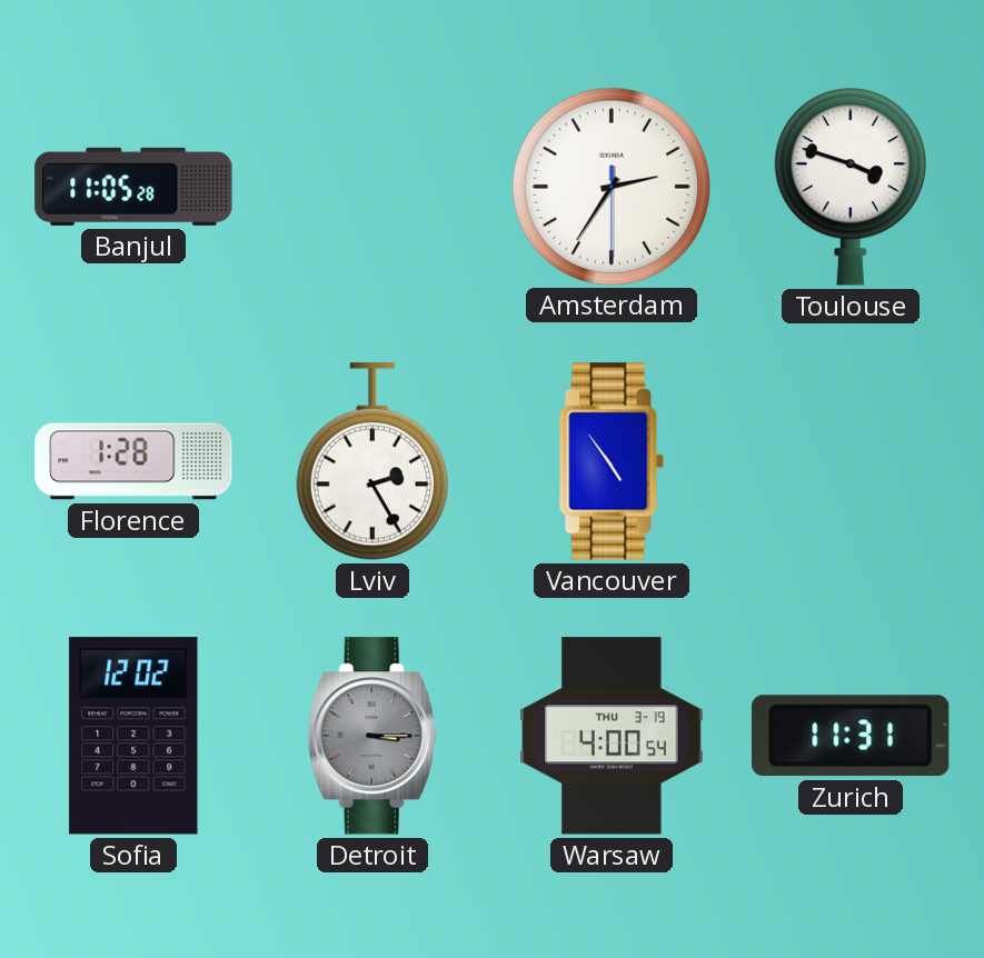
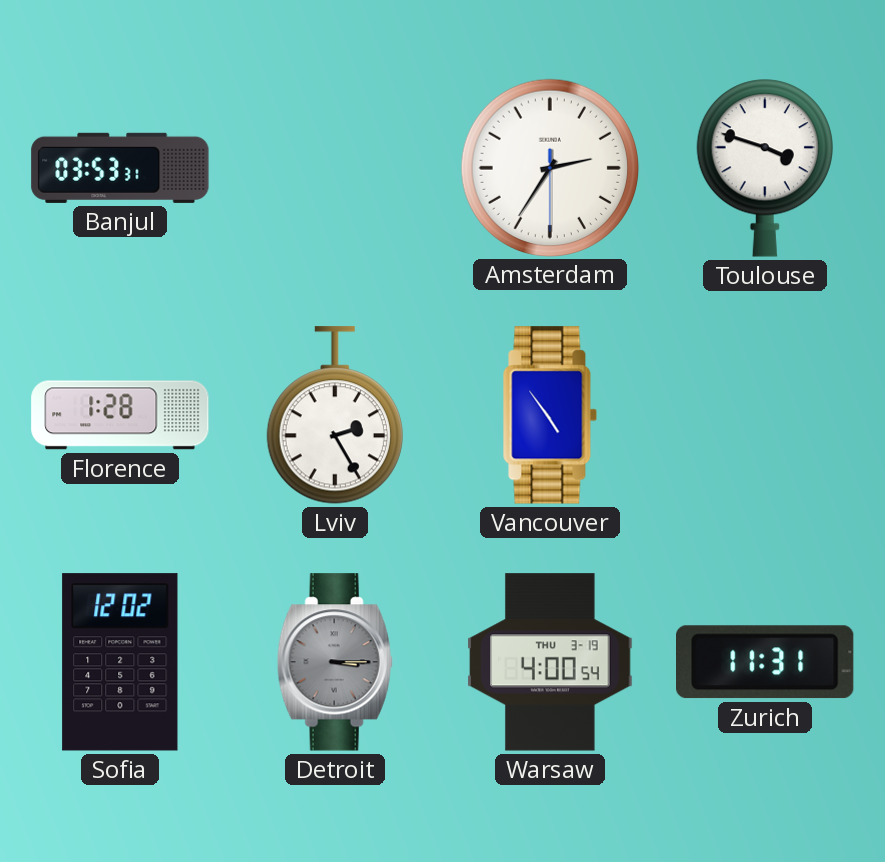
Banjul: 11:05 -> 03:53 (120, 168)
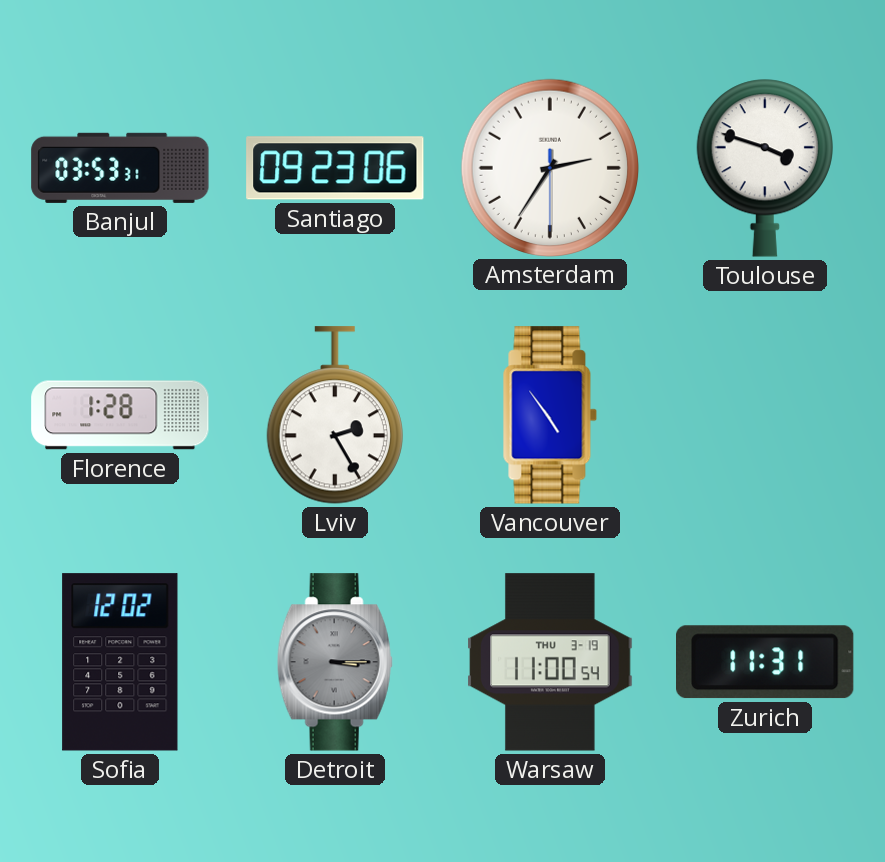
Santiago: none -> 09:23 (335, 168)
Warsaw: 4:00 -> 11:00 (550, 662)
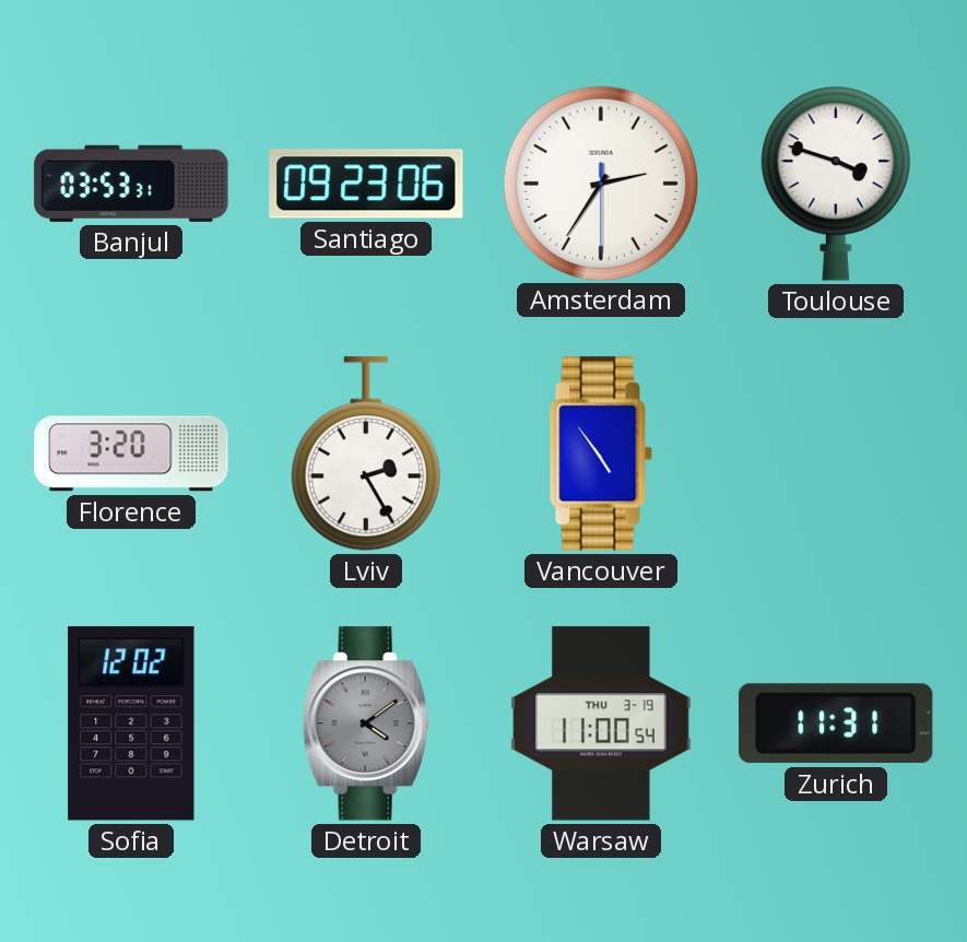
Florence: 1:28 -> 3:20 (131, 454)
Detroit: 3:15 -> 4:09 (366, 723)
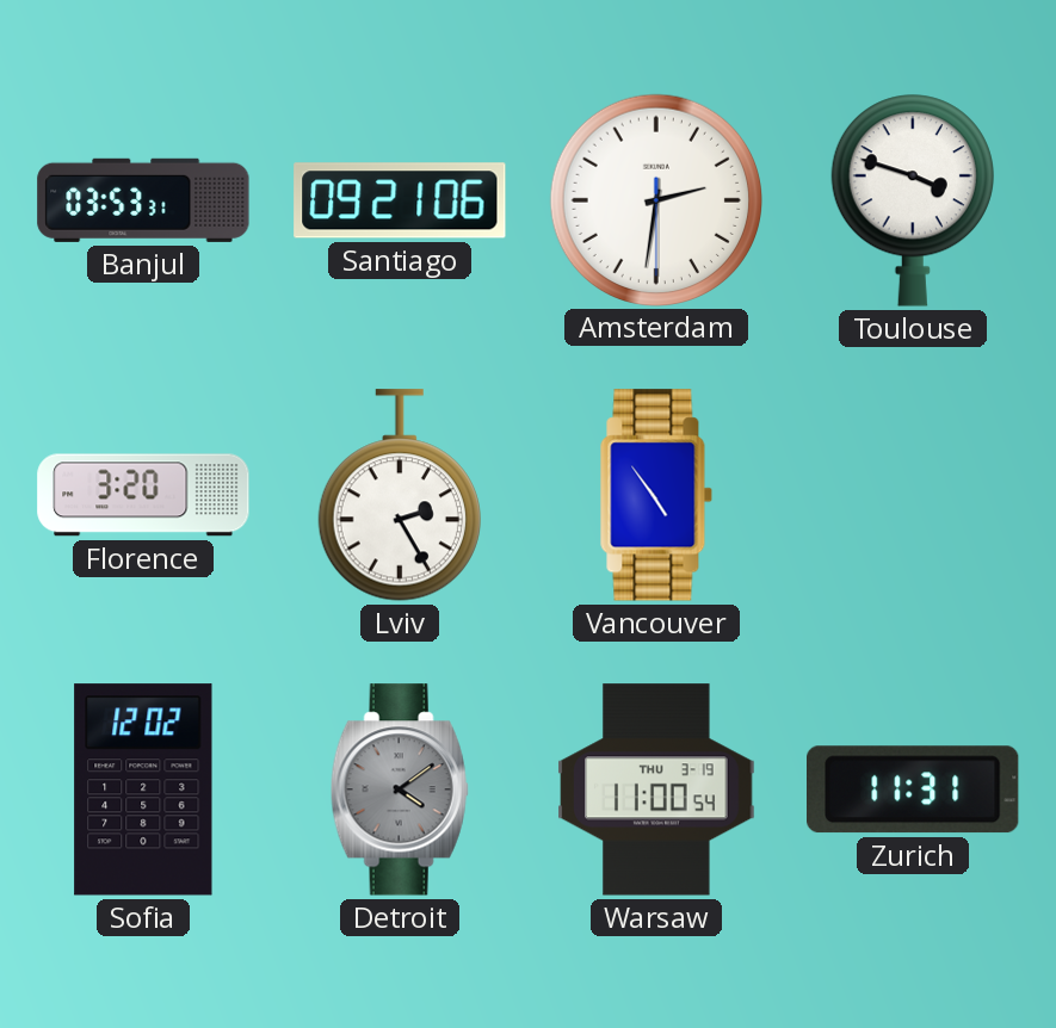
Santiago: 09:23 -> 09:21 (400, 200)
Amsterdam: 2:35 -> 2:31 (655, 199)
